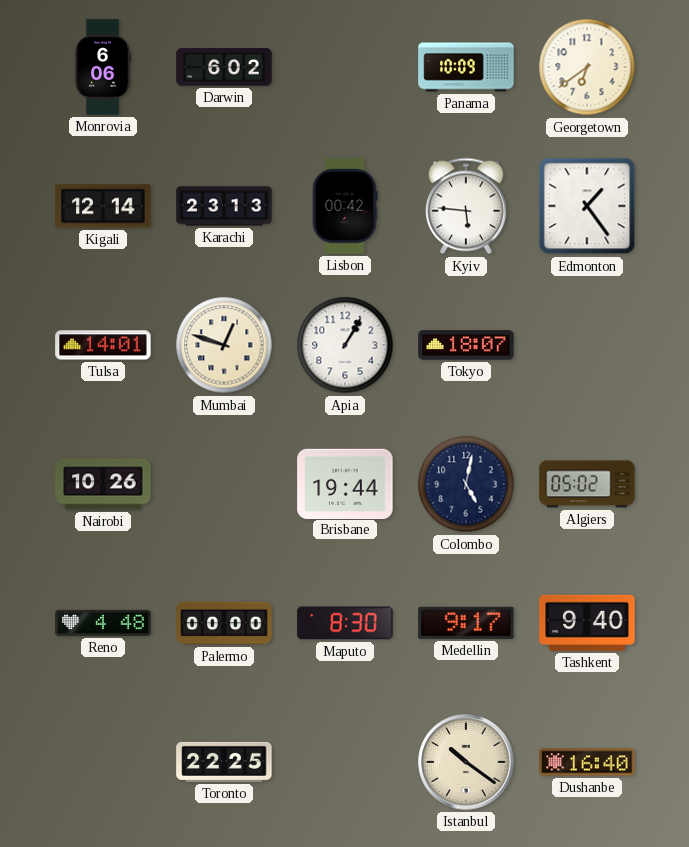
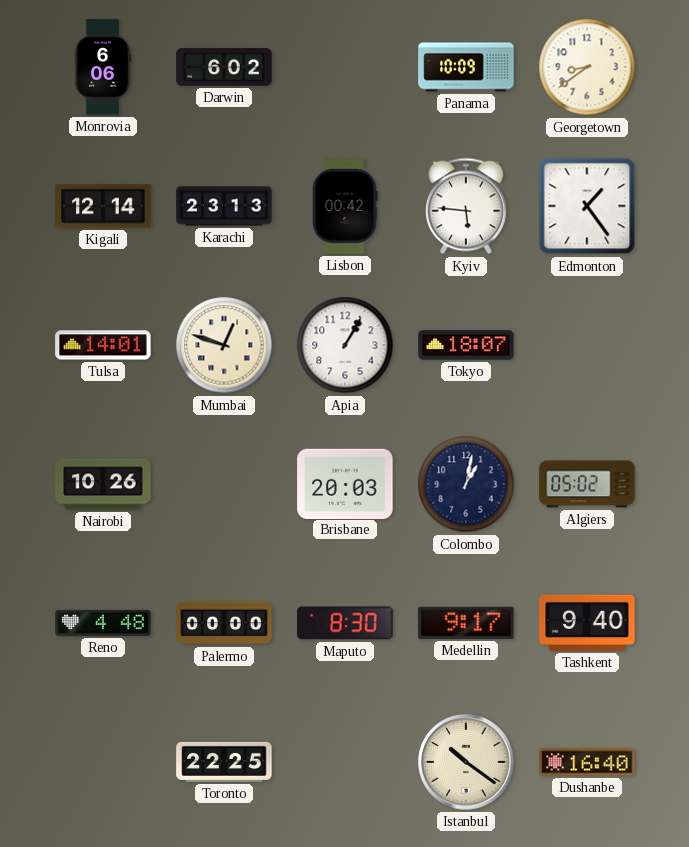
Georgetown: 6:39 -> 8:39 (587, 67)
Brisbane: 19:44 -> 20:03 (345, 483)
Colombo: 5:02 -> 1:02 (466, 484)
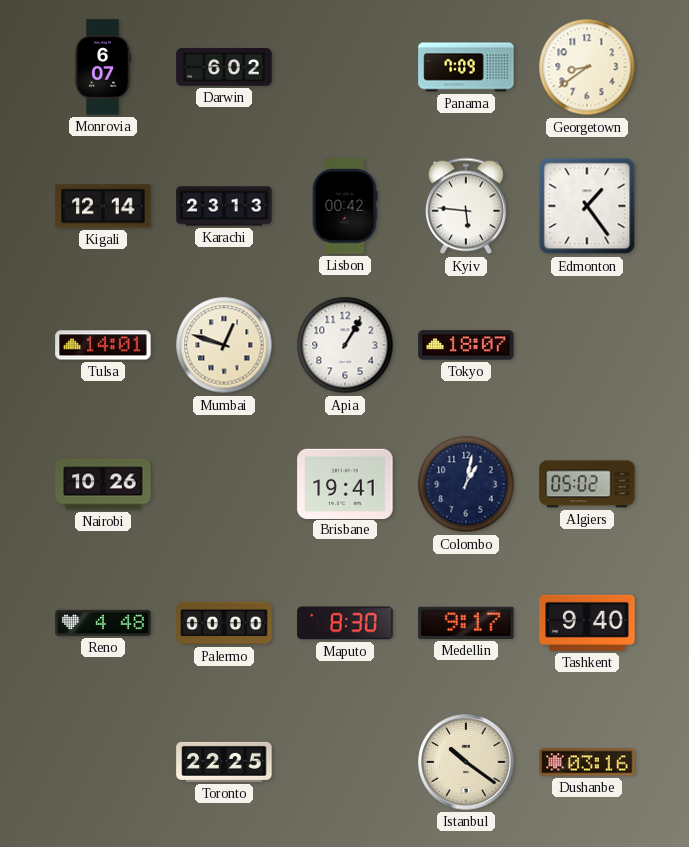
Monrovia: 6:06 -> 6:07 (103, 67)
Panama: 10:09 -> 7:09 (466, 67)
Brisbane: 20:03 -> 19:41 (345, 483)
Dushanbe: 16:40 -> 03:16 (587, 762)
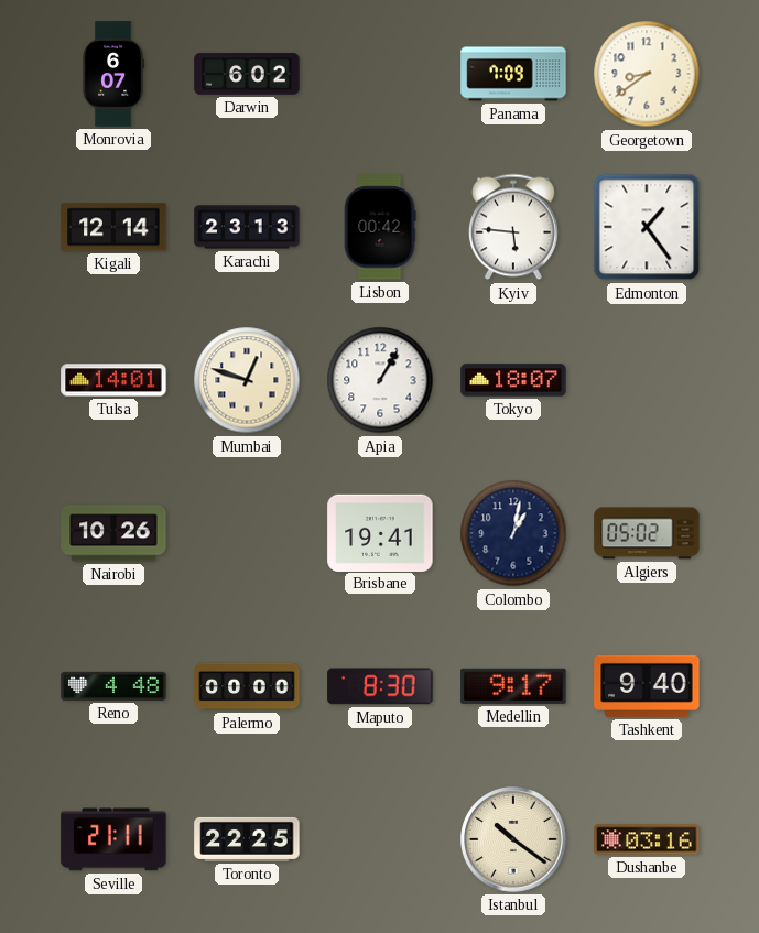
Seville: none -> 21:11 (113, 839)
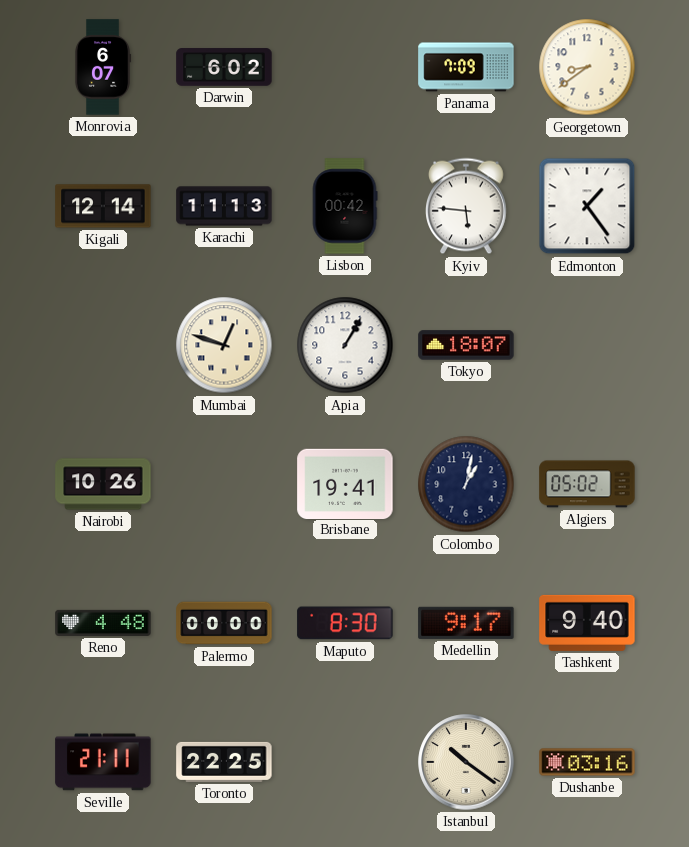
Karachi: 23:13 -> 11:13 (224, 206)
Tulsa: 14:01 -> none (113, 380)
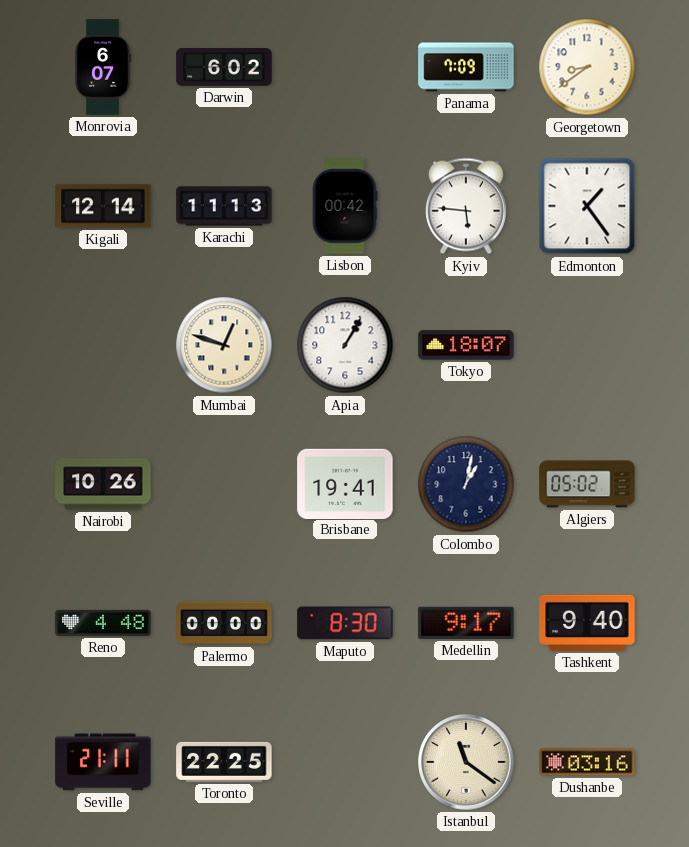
Istanbul: 10:21 -> 11:21 (466, 762)
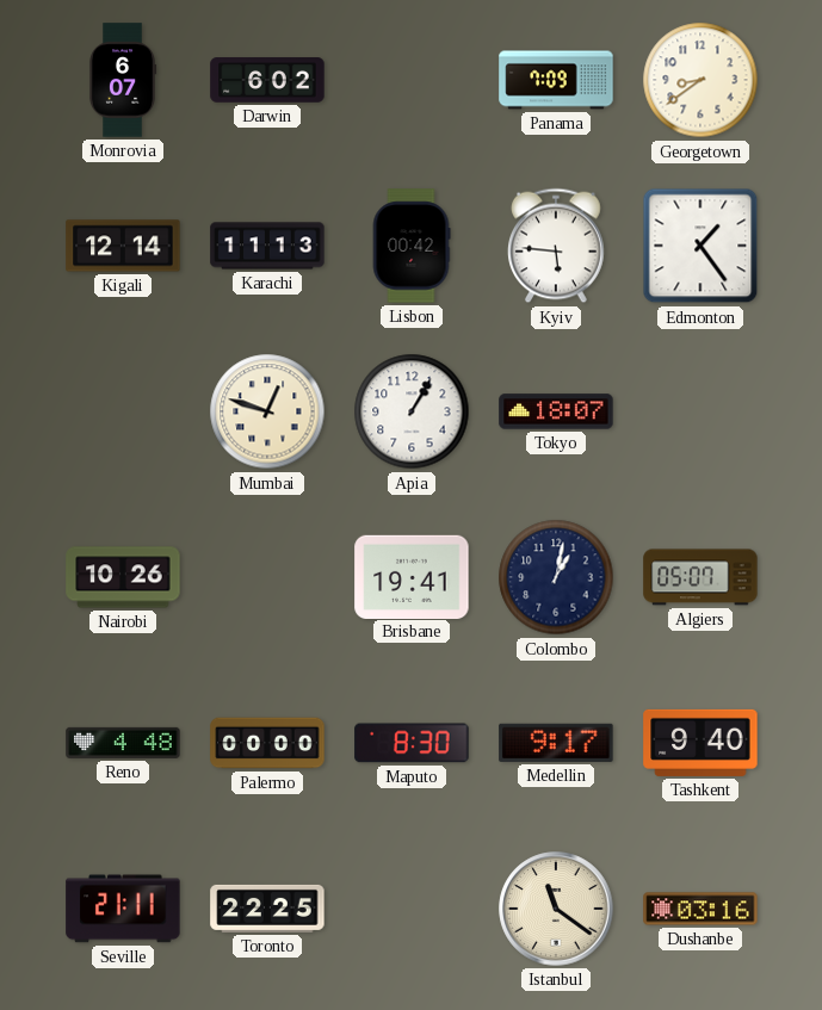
Algiers: 05:02 -> 05:07 (700, 577)
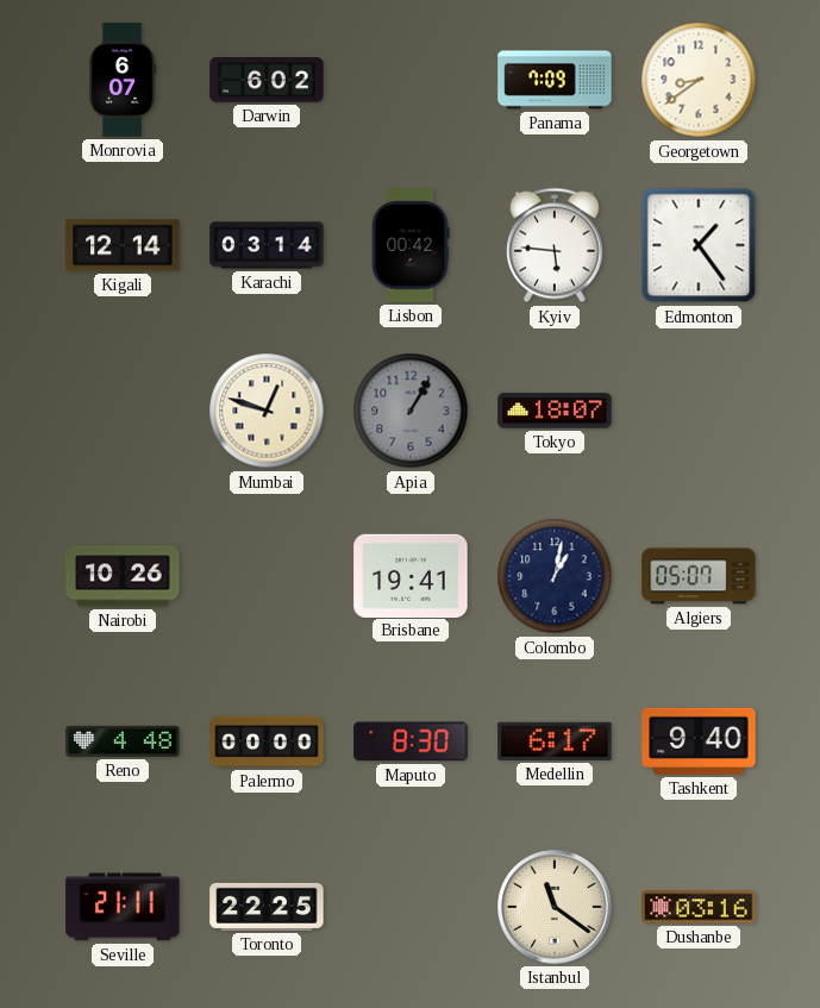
Karachi: 11:13 -> 03:14 (267, 245)
Apia dial: white -> grey (411, 411)
Medellin: 9:17 -> 6:17 (555, 741)
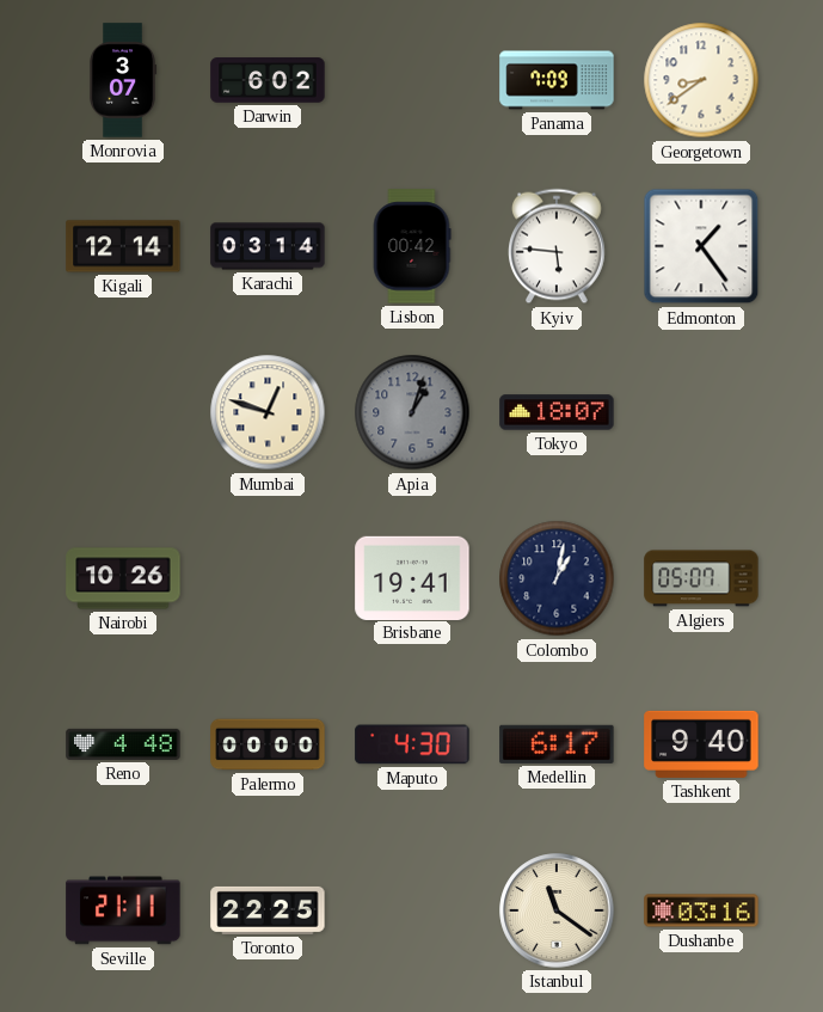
Monrovia: 6:07 -> 3:07 (123, 80)
Apia: 1:05 -> 1:03 (412, 412)
Maputo: 8:30 -> 4:30 (412, 744)
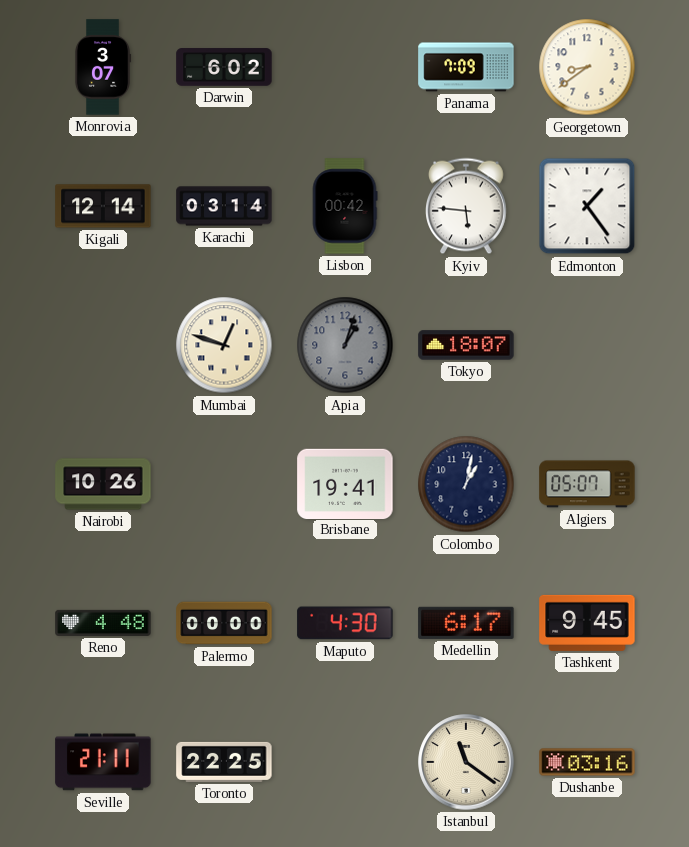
Tashkent: 9:40 -> 9:45 (587, 623)
